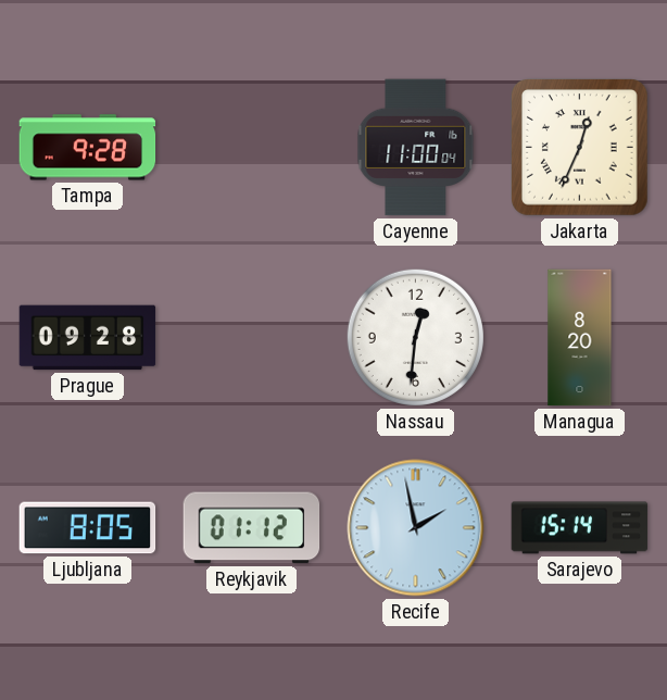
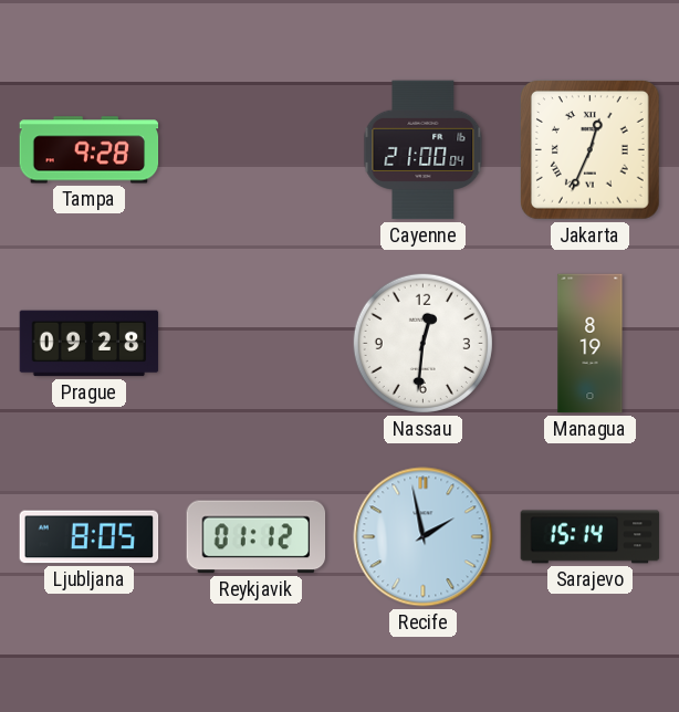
Cayenne: 11:00 -> 21:00 (424, 150)
Managua: 8:20 -> 8:19 (591, 344)
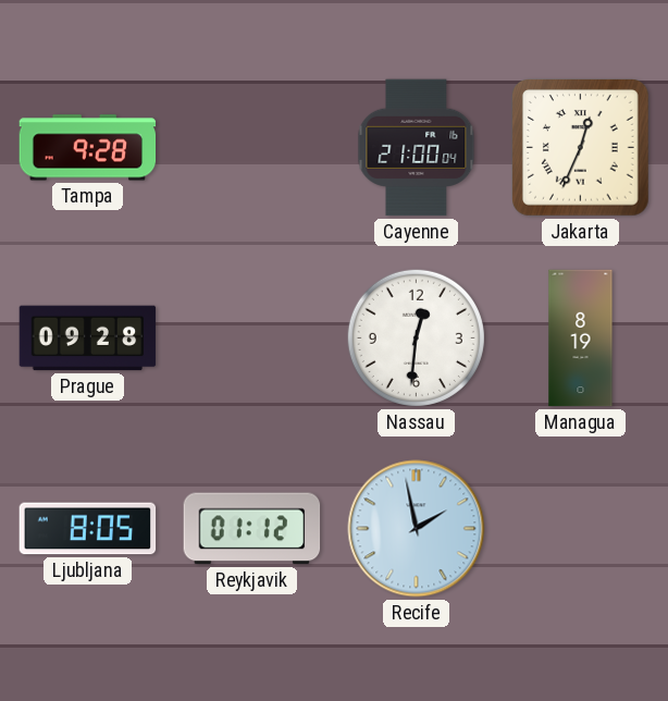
Sarajevo: 15:14 -> none (591, 537)
